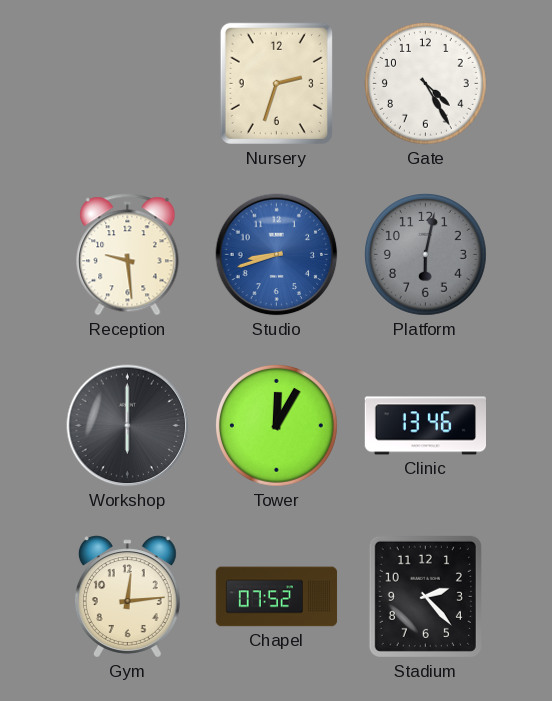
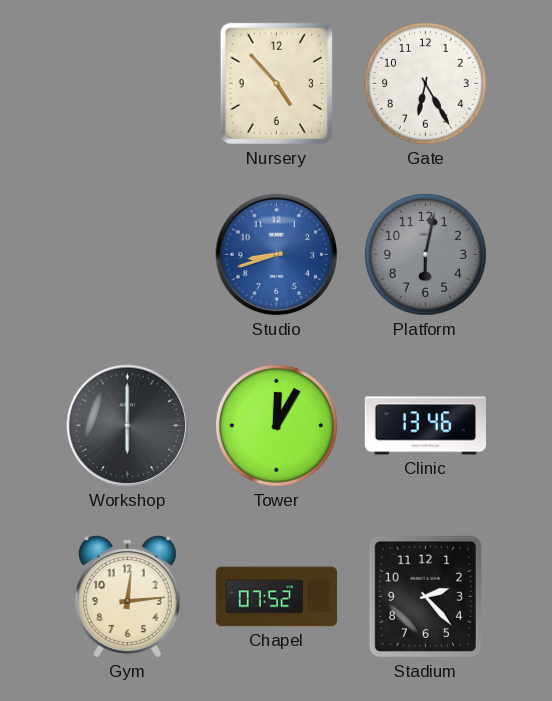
Nursery: 2:33 -> 4:53 (276, 83)
Gate: 4:25 -> 6:25 (426, 84)
Reception: 9:29 -> none (128, 255)
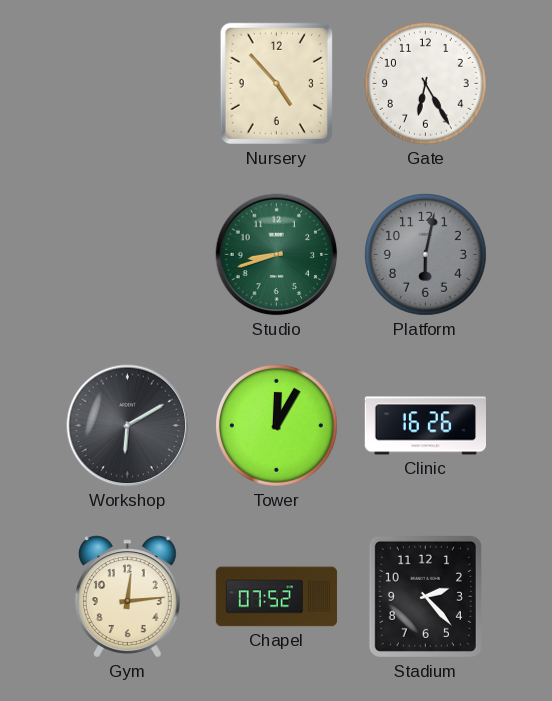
Studio dial: blue -> green (277, 255)
Workshop: 6:00 -> 6:10 (128, 426)
Clinic: 13:46 -> 16:26 (425, 426)
